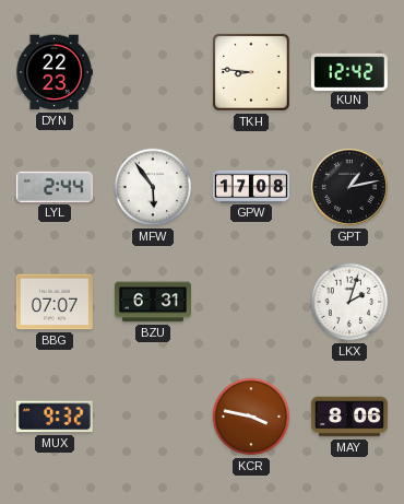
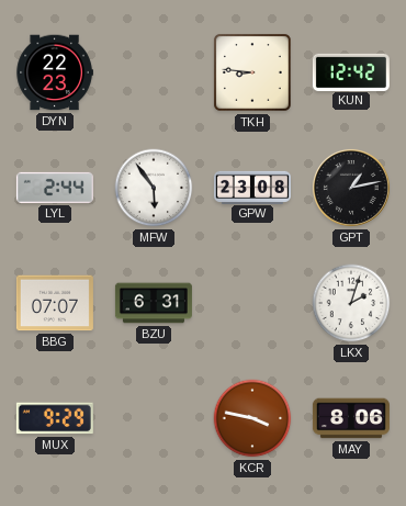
GPW: 17:08 -> 23:08 (252, 187)
MUX: 9:32 -> 9:29 (55, 418)
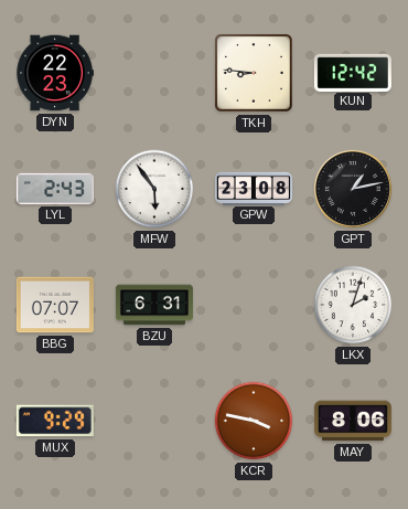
LYL: 2:44 -> 2:43 (55, 189)
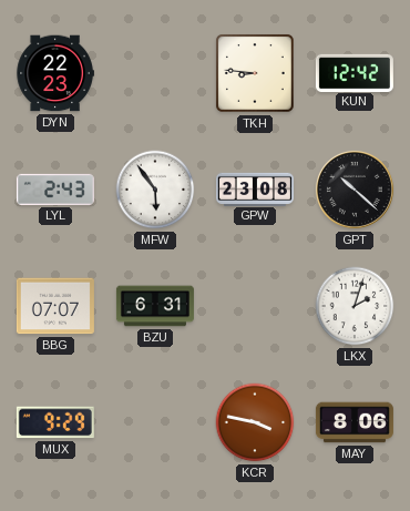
GPT: 1:13 -> 10:22 (355, 190)
